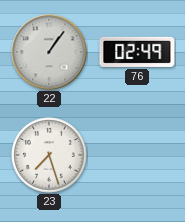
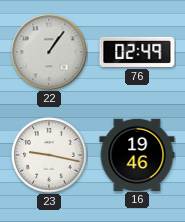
23: 7:27 -> 9:17 (49, 155)
16: none -> 19:46 (137, 154)
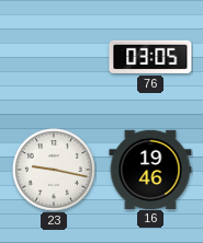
22: 1:06 -> none (49, 52)
76: 02:49 -> 03:05 (150, 57)
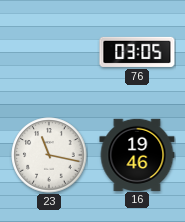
23: 9:17 -> 11:17 (49, 155)
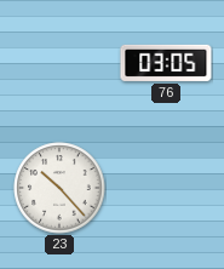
23: 11:17 -> 10:23 (59, 188)
16: 19:46 -> none (137, 154)
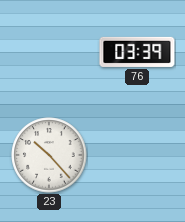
76: 03:05 -> 03:39 (137, 52)
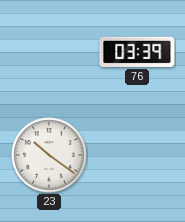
23: 10:23 -> 10:21 (49, 155)
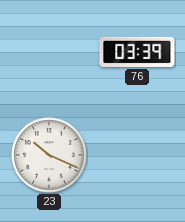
23: 10:21 -> 10:19 (49, 155)
